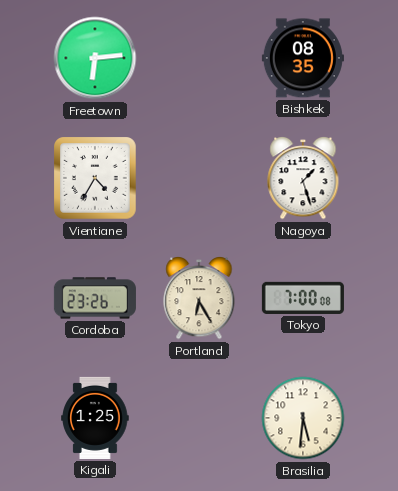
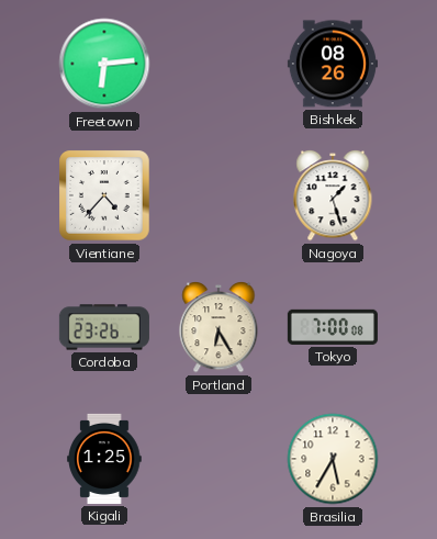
Bishkek: 08:35 -> 08:26 (333, 64)
Vientiane: 4:35 -> 4:37 (105, 196)
Brasilia: 5:31 -> 5:35 (333, 459)
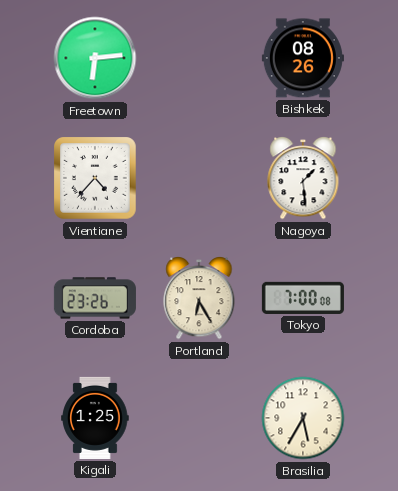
Nagoya: 1:27 -> 1:29 (303, 178)
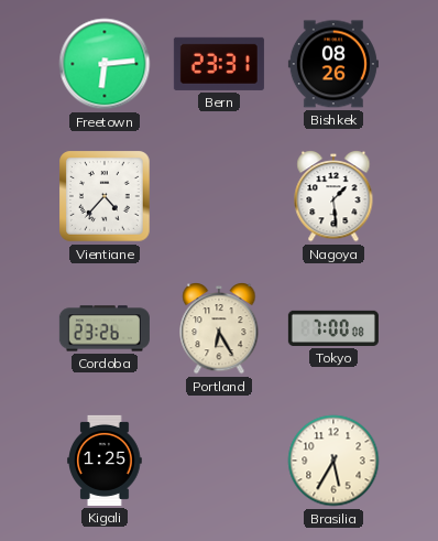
Bern: none -> 23:31 (219, 64)
